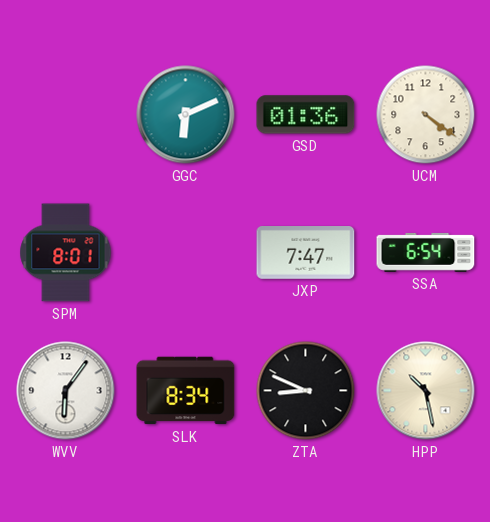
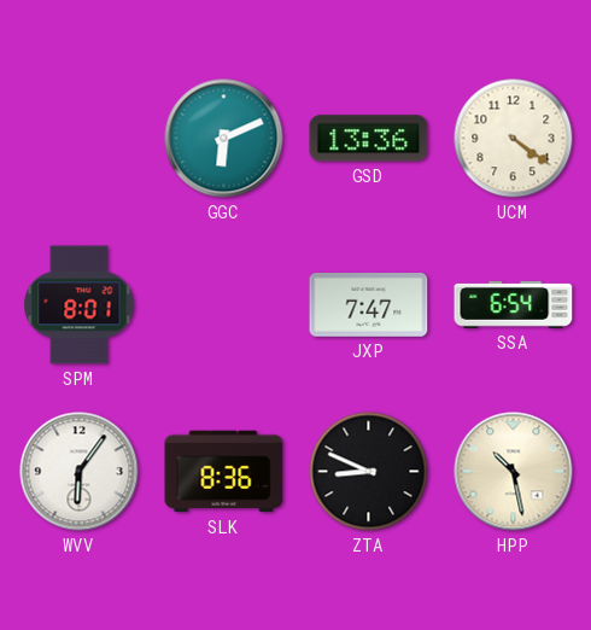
GSD: 01:36 -> 13:36 (369, 139)
SLK: 8:34 -> 8:36 (224, 472)
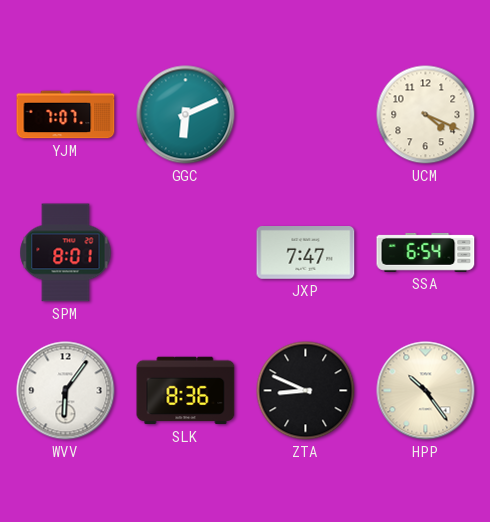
YJM: none -> 7:07 (66, 115)
GSD: 13:36 -> none (369, 139)
UCM: 4:21 -> 4:19 (426, 115)
HPP: 10:28 -> 10:24 (426, 391)
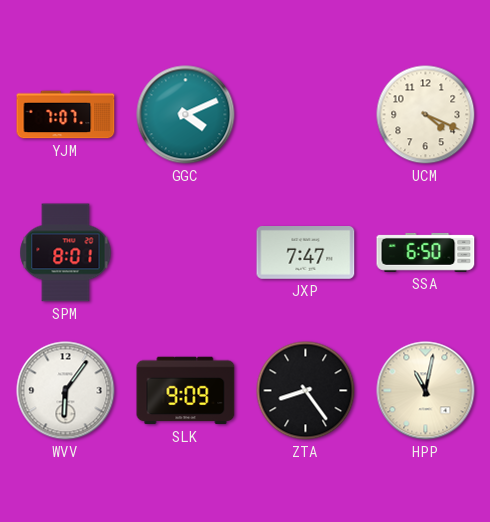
GGC: 6:11 -> 4:11 (186, 115)
SSA: 6:54 -> 6:50 (426, 252)
SLK: 8:36 -> 9:09 (186, 391)
ZTA: 8:49 -> 8:24 (306, 391)
HPP: 10:24 -> 11:02 (426, 391)
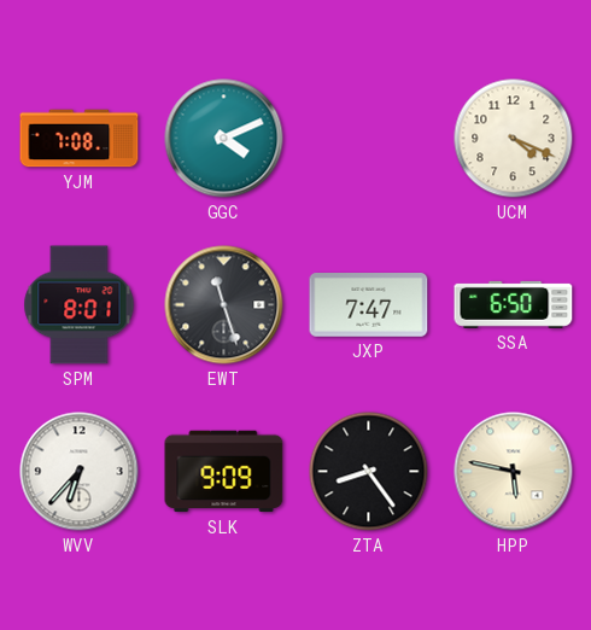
YJM: 7:07 -> 7:08 (80, 139)
EWT: none -> 11:27 (224, 305)
WVV: 6:06 -> 6:37 (80, 472)
HPP: 11:02 -> 5:47 (514, 472)
